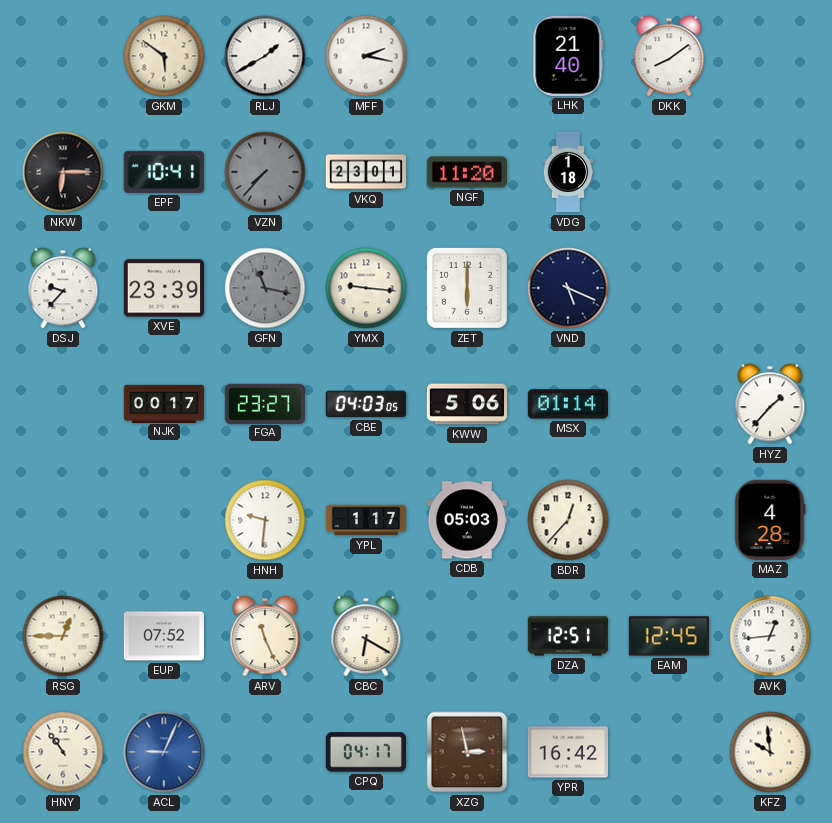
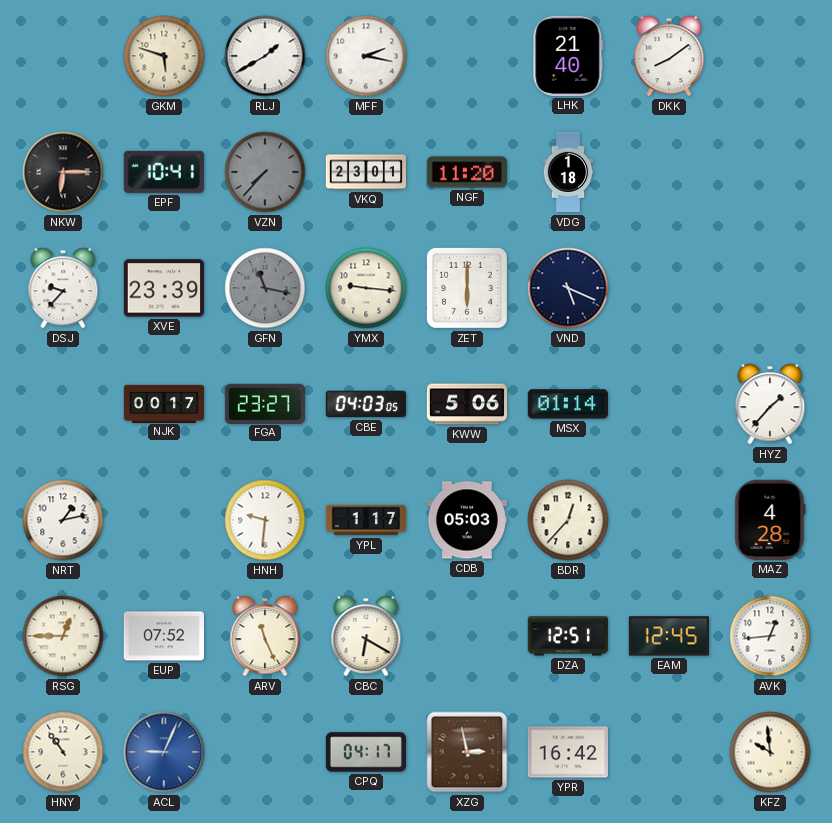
GKM: 5:51 -> 5:48 (164, 56)
NRT: none -> 1:13 (63, 520)
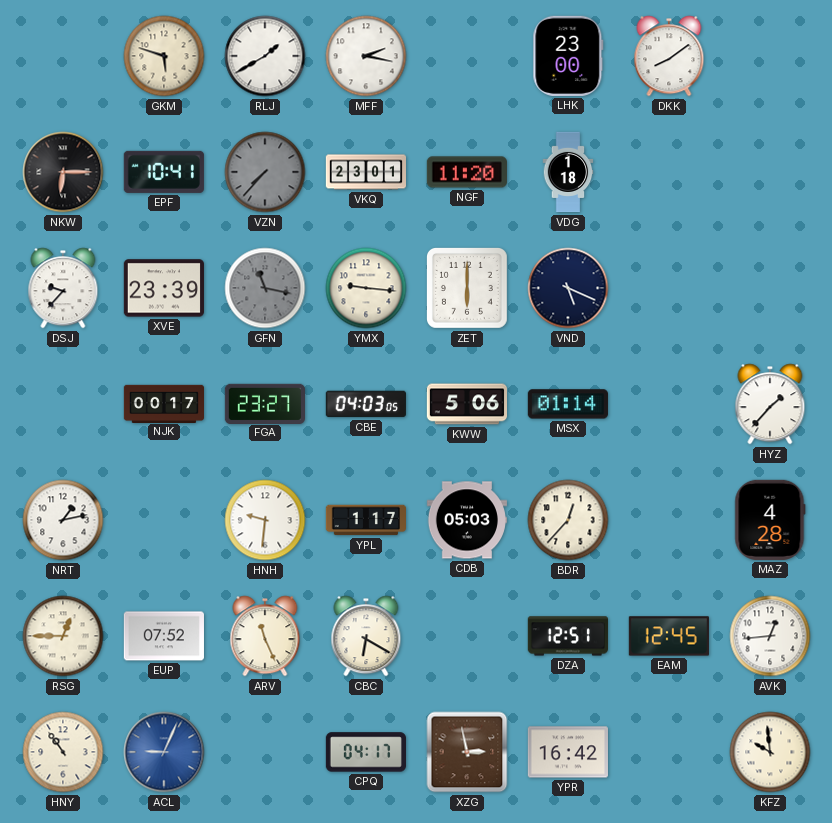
LHK: 21:40 -> 23:00 (568, 56)
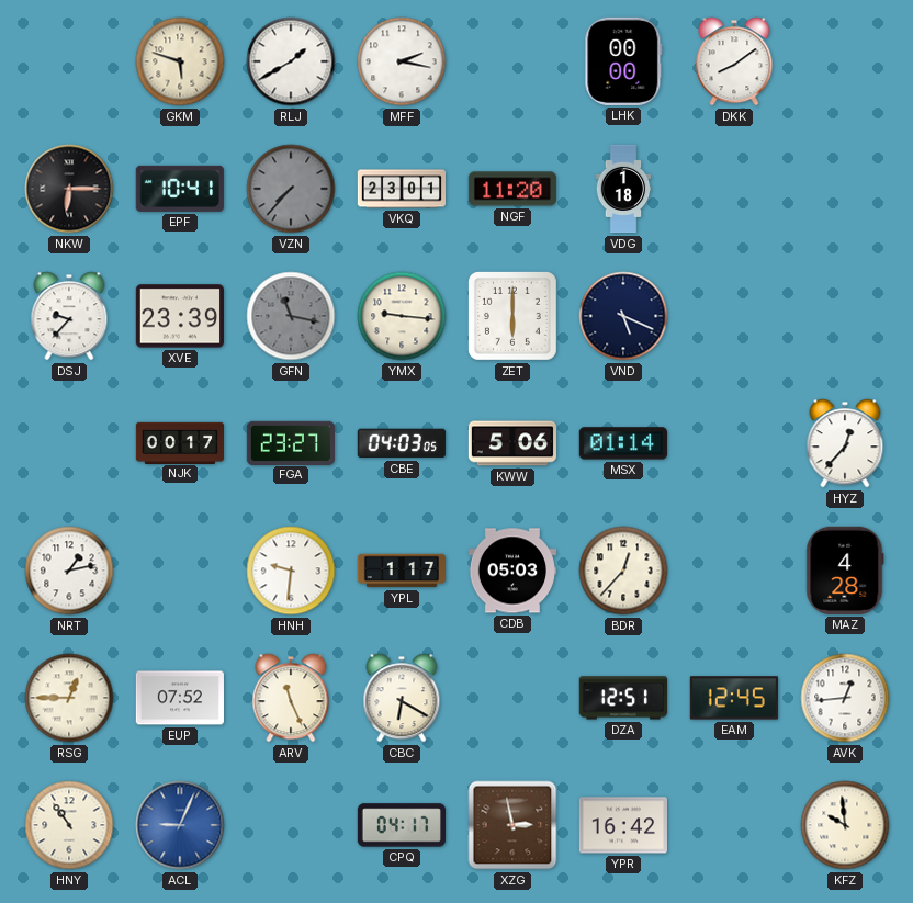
LHK: 23:00 -> 00:00 (623, 61)
HYZ: 1:37 -> 12:37 (845, 443)
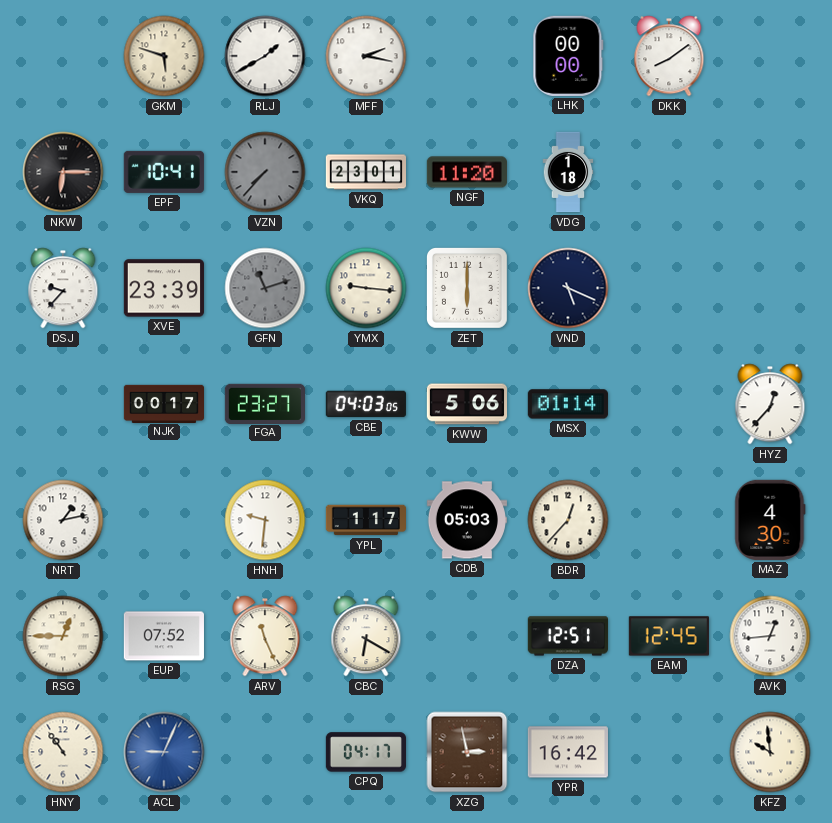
GFN: 11:17 -> 11:12 (265, 288)
MAZ: 4:28 -> 4:30 (770, 520)
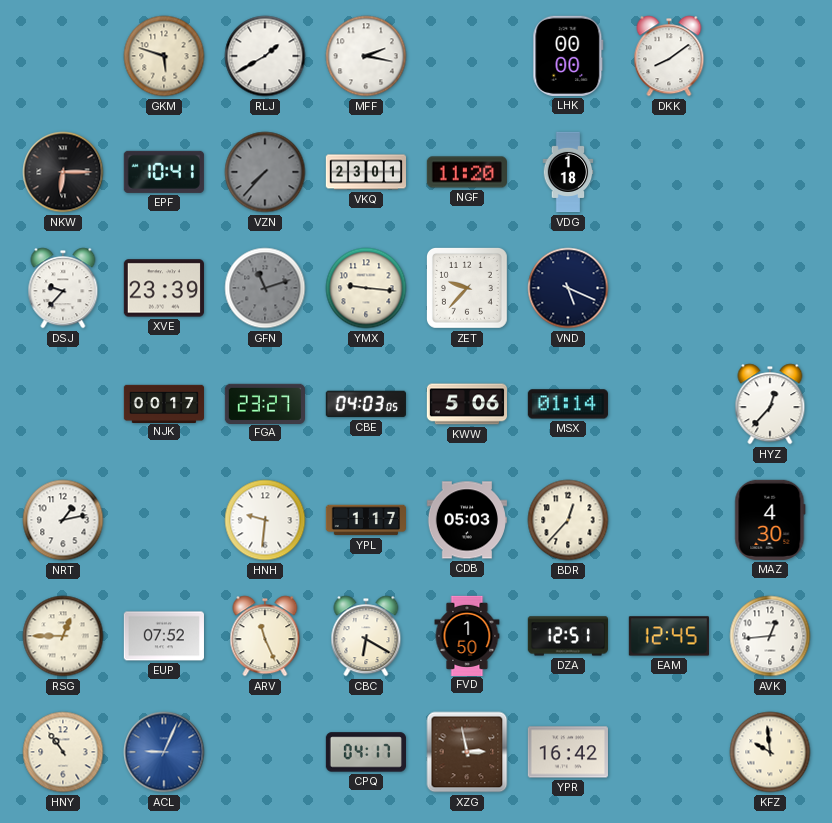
ZET: 6:00 -> 9:37 (468, 289)
FVD: none -> 1:50 (467, 635)
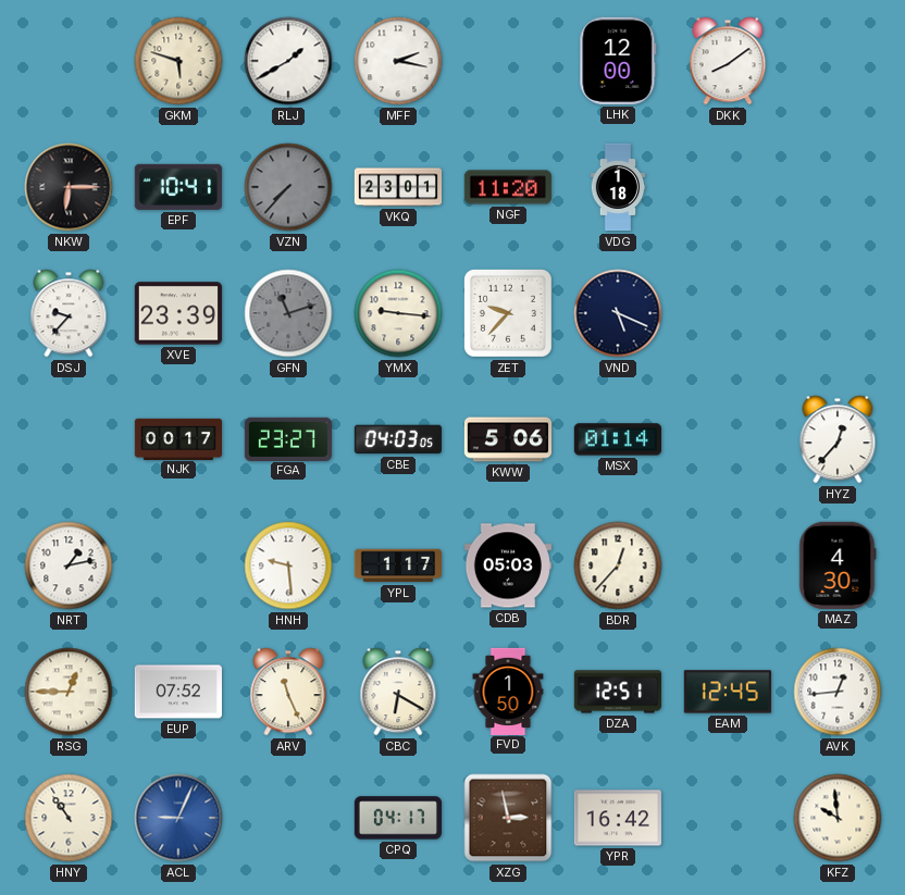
LHK: 00:00 -> 12:00 (618, 61)
HNH: 9:31 -> 9:29 (288, 565)
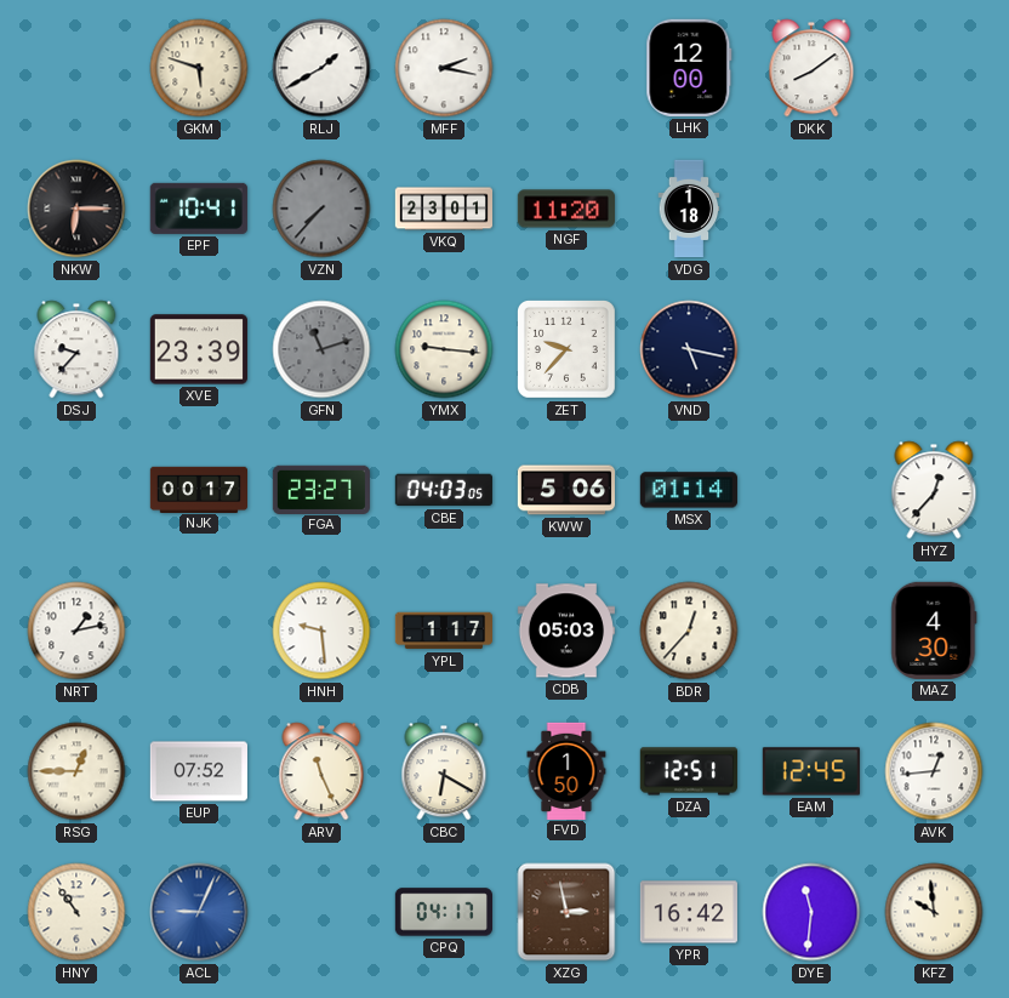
VND: 5:19 -> 5:17 (689, 349)
DYE: none -> 11:31 (811, 912)
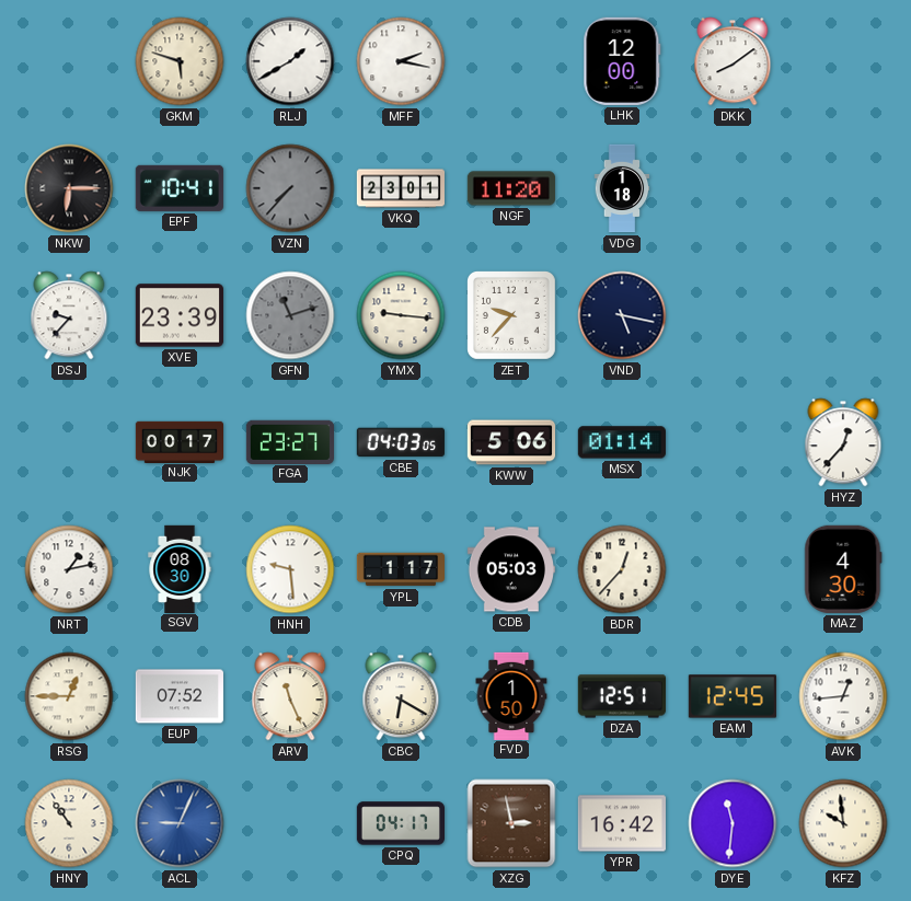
SGV: none -> 08:30 (180, 568)
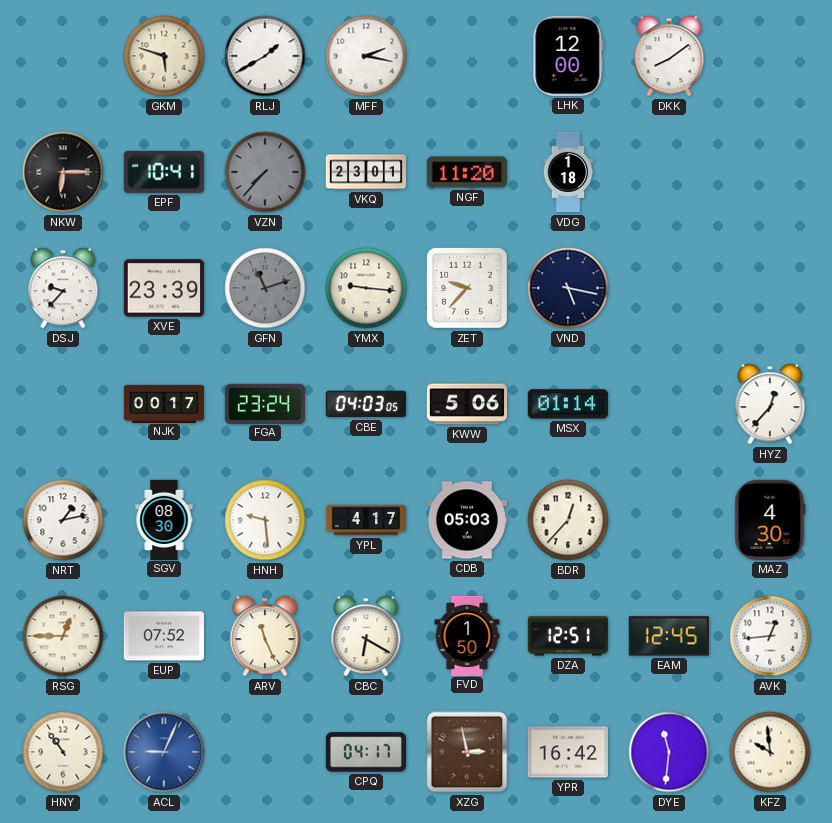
FGA: 23:27 -> 23:24 (264, 403)
YPL: 1:17 -> 4:17 (365, 520)
